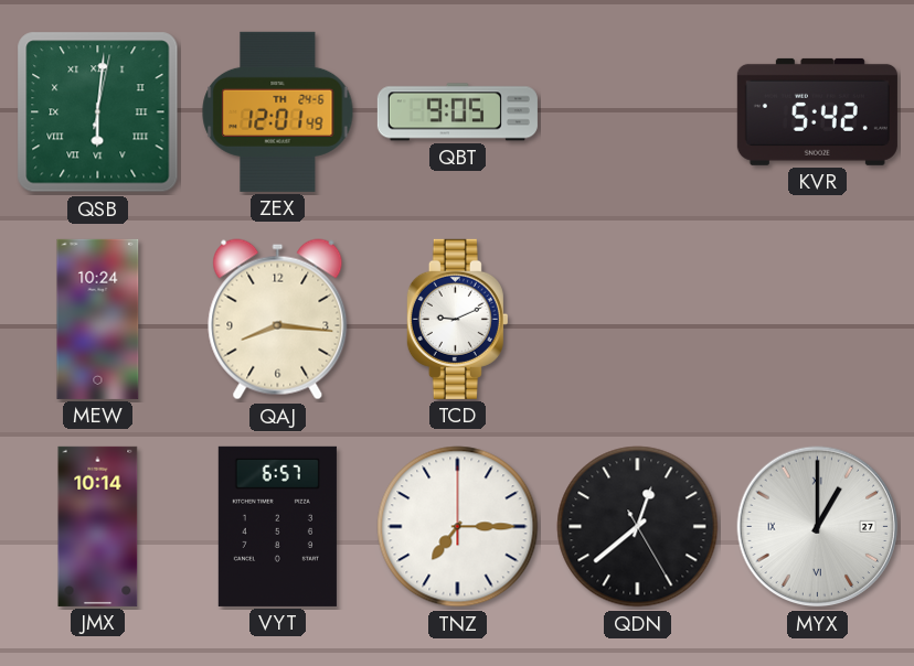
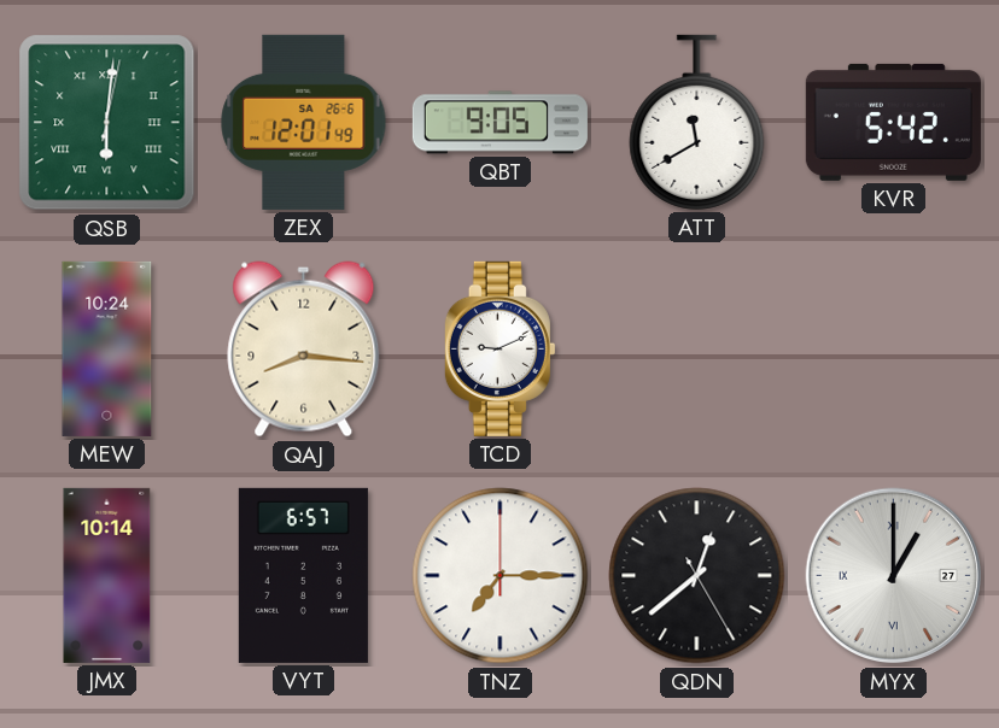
ZEX date: TH 24-6 -> SA 26-6 (304, 122)
ATT: none -> 11:40 (697, 122)
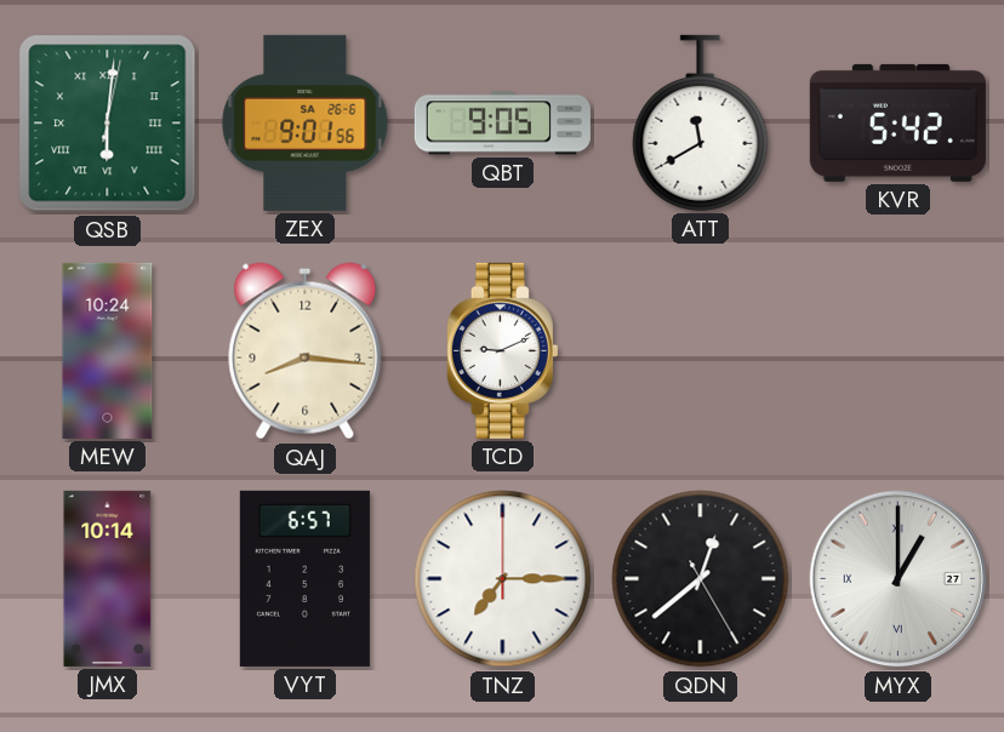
ZEX: 12:01 -> 9:01 (306, 122)
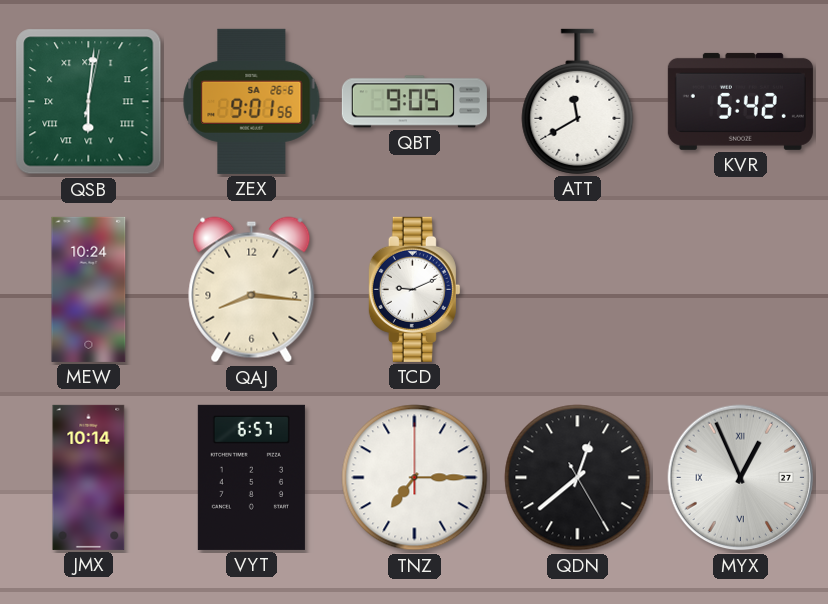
MYX: 1:00 -> 12:56 (741, 478)
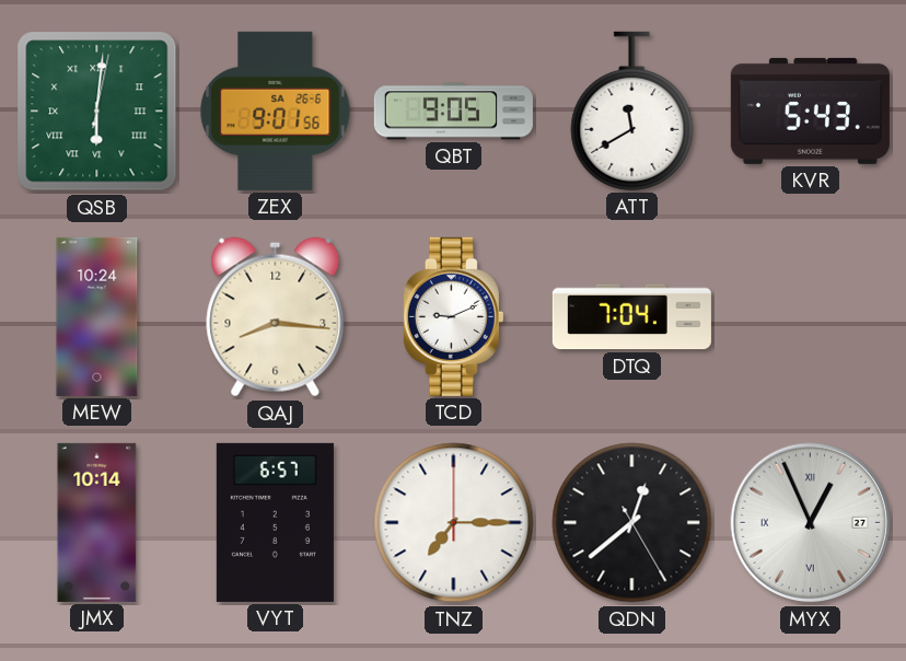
KVR: 5:42 -> 5:43 (810, 111)
DTQ: none -> 7:04 (631, 317)
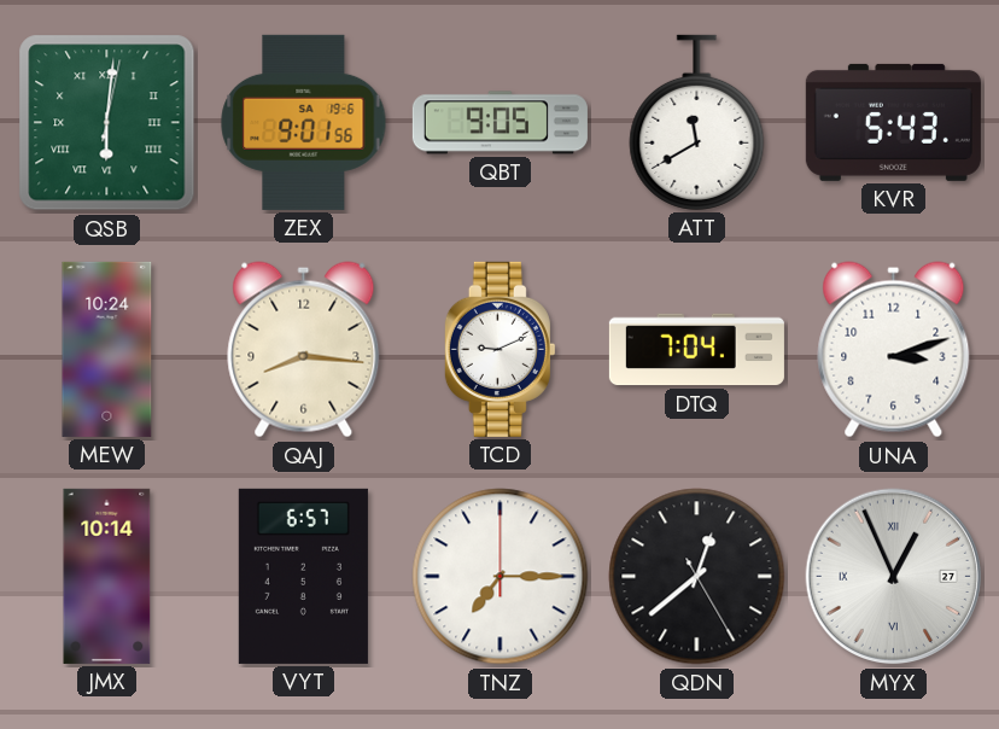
ZEX date: SA 26-6 -> SA 19-6 (304, 122)
UNA: none -> 3:12 (894, 350)
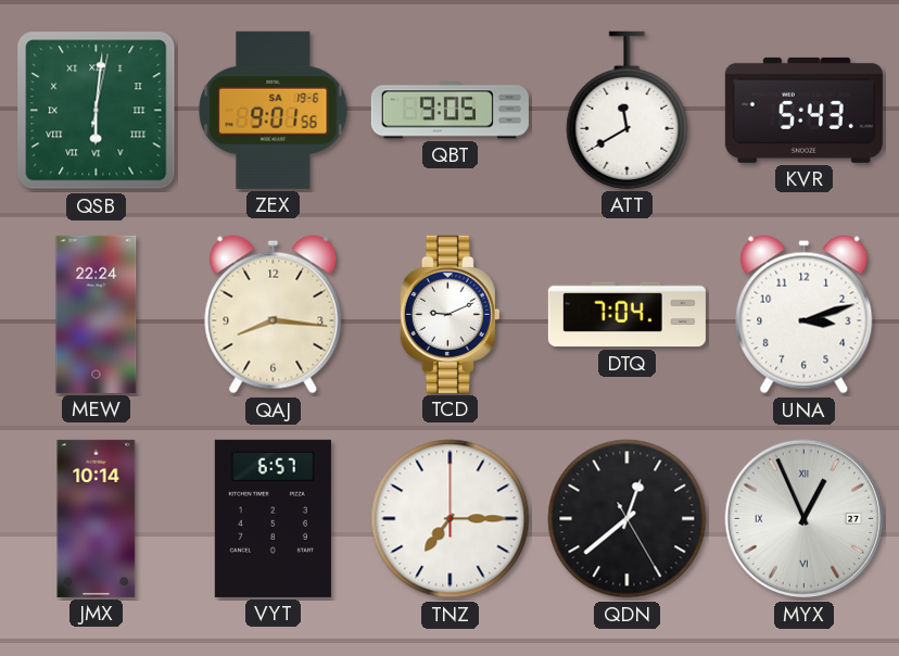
MEW: 10:24 -> 22:24 (97, 314)
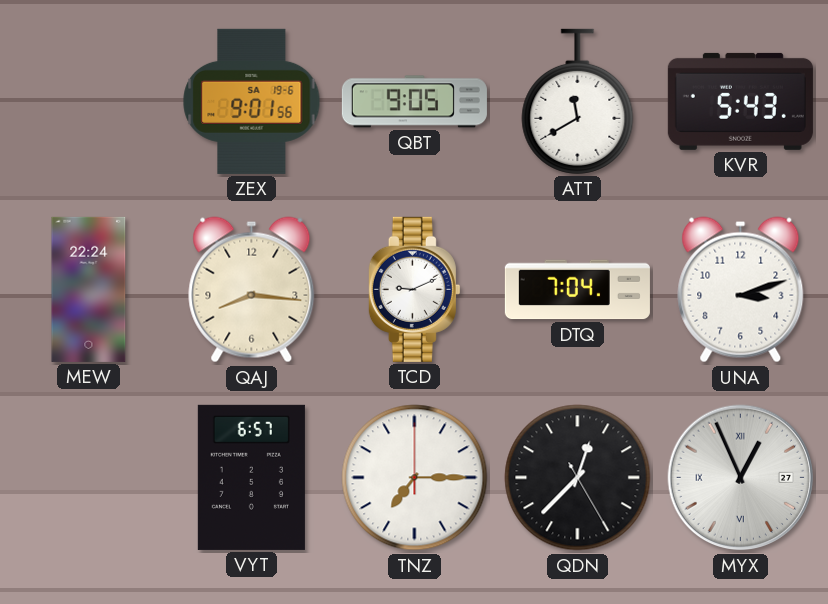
QSB: 6:01 -> none (97, 111)
JMX: 10:14 -> none (97, 518)
QDN: 12:38 -> 12:37 (578, 478)
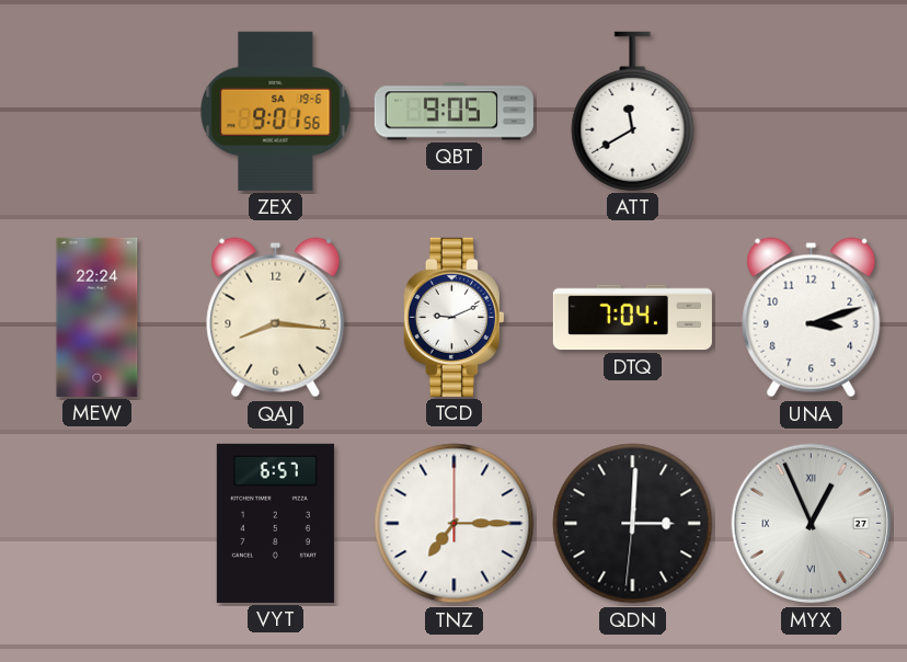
KVR: 5:43 -> none (740, 101)
QDN: 12:37 -> 3:00 (633, 524)
